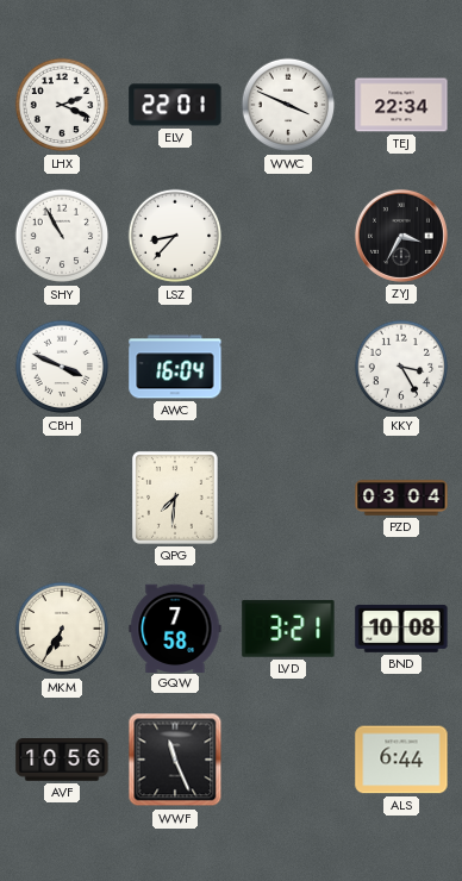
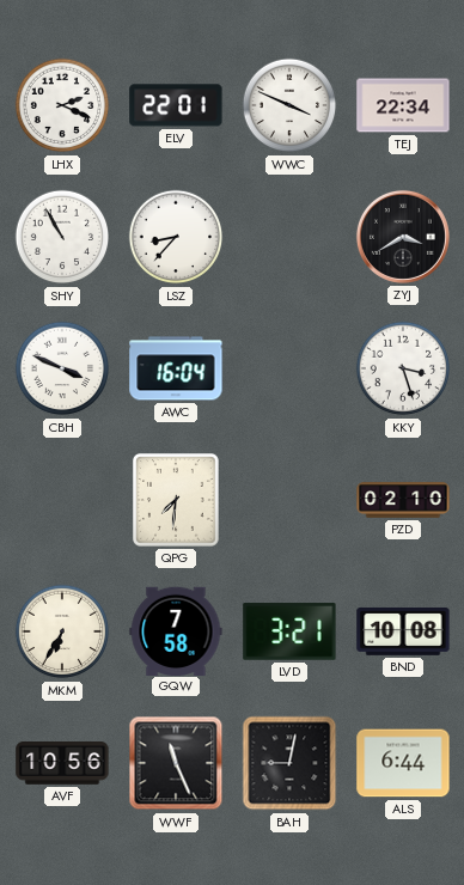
ZYJ: 3:35 -> 3:40 (403, 237)
KKY: 3:25 -> 3:27 (403, 368)
PZD: 03:04 -> 02:10 (403, 500)
BAH: none -> 9:02 (289, 763)
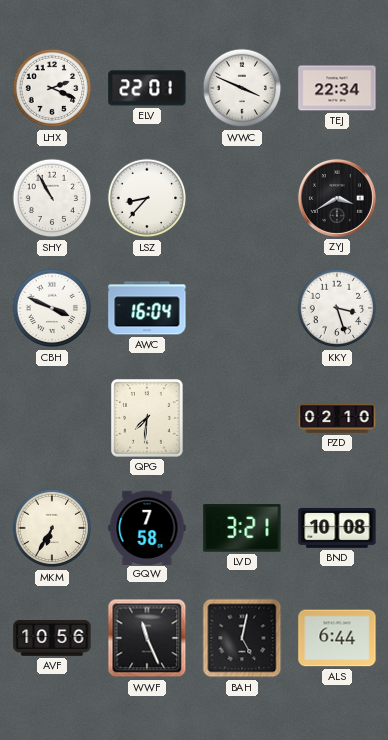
BAH: 9:02 -> 5:02 (242, 638)
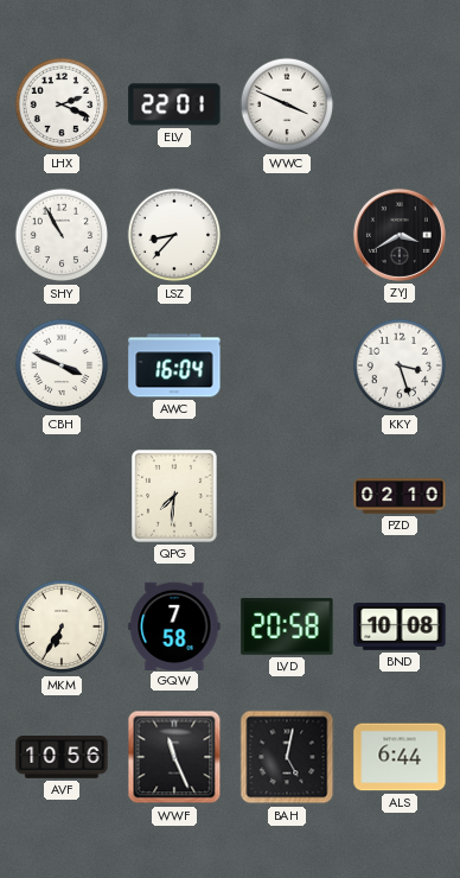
TEJ: 22:34 -> none (337, 88)
LVD: 3:21 -> 20:58 (287, 626)
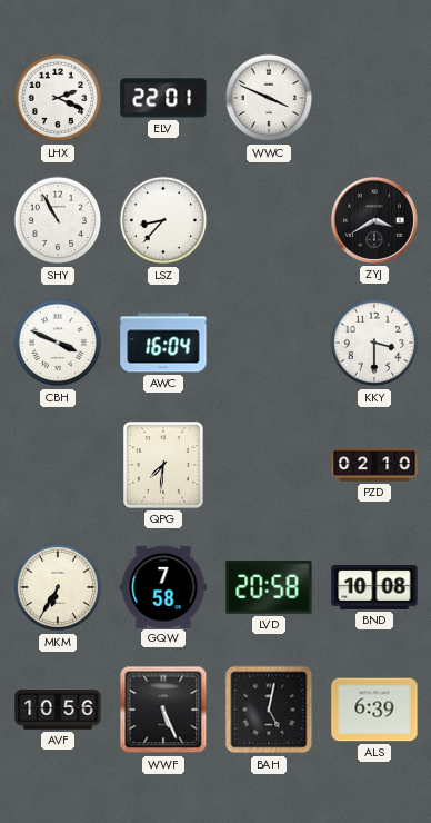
KKY: 3:27 -> 3:30 (374, 343)
WWF: 11:26 -> 5:26 (163, 710)
ALS: 6:44 -> 6:39 (374, 710)
